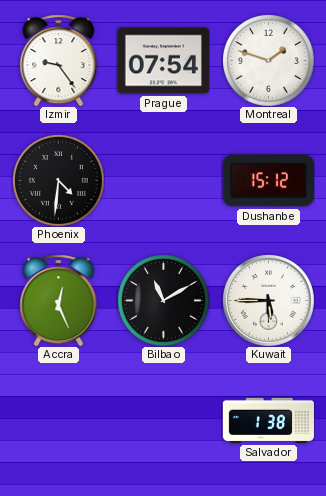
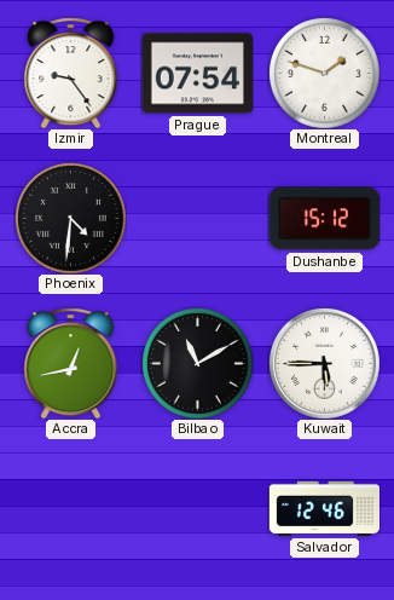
Accra: 12:26 -> 12:43 (71, 363)
Salvador: 1:38 -> 12:46 (324, 508)
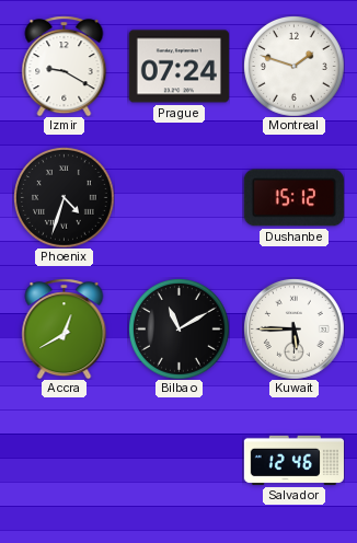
Izmir: 9:24 -> 9:20 (65, 66)
Prague: 07:54 -> 07:24 (178, 67)
Phoenix: 4:31 -> 4:33 (65, 198)
Accra: 12:43 -> 12:40 (65, 328)
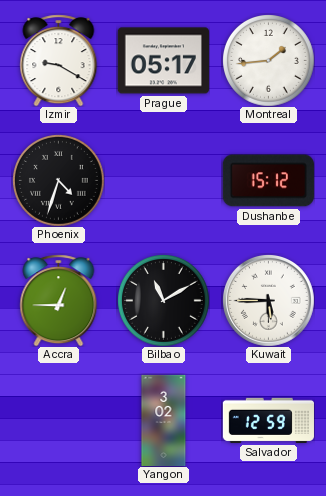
Prague: 07:24 -> 05:17 (163, 61)
Montreal: 1:48 -> 1:44 (269, 61)
Accra: 12:40 -> 12:45 (59, 300)
Yangon: none -> 3:02 (164, 420)
Salvador: 12:46 -> 12:59 (268, 420)
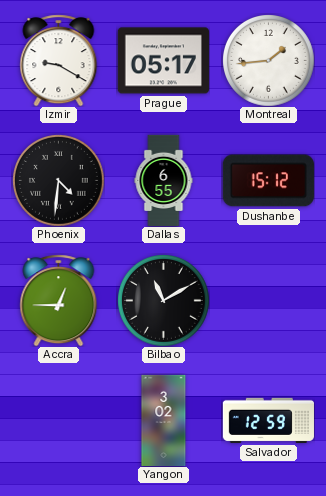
Phoenix: 4:33 -> 4:31 (59, 181)
Dallas: none -> 6:55 (164, 180)
Kuwait: 5:45 -> none (268, 300)
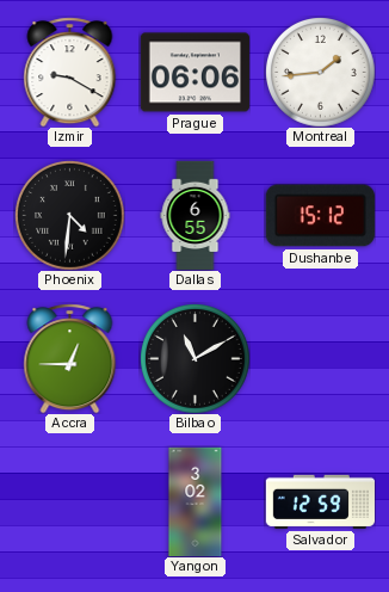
Prague: 05:17 -> 06:06 (194, 73)
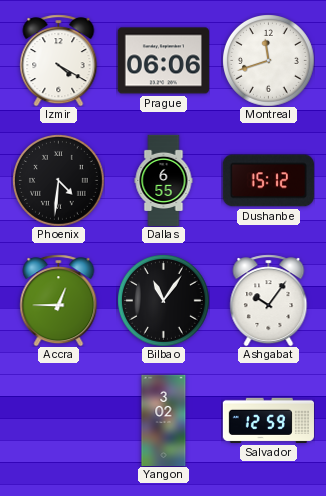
Izmir: 9:20 -> 4:20 (59, 60)
Montreal: 1:44 -> 11:42 (269, 61)
Bilbao: 11:10 -> 11:06 (164, 301)
Ashgabat: none -> 10:06 (269, 300)
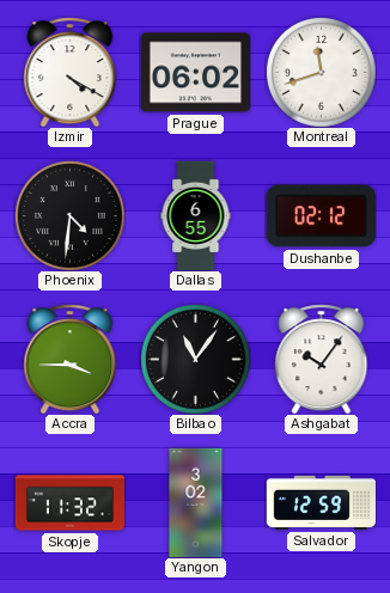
Prague: 06:06 -> 06:02 (195, 73)
Dushanbe: 15:12 -> 02:12 (321, 216)
Accra: 12:45 -> 3:45 (71, 359)
Skopje: none -> 11:32 (69, 503)
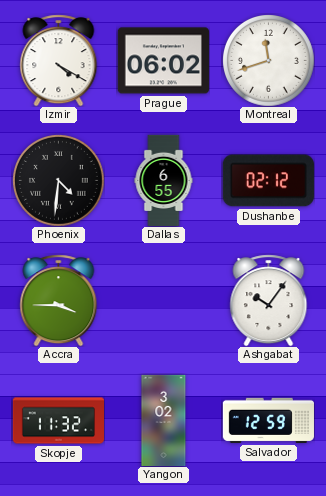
Bilbao: 11:06 -> none (196, 360)
